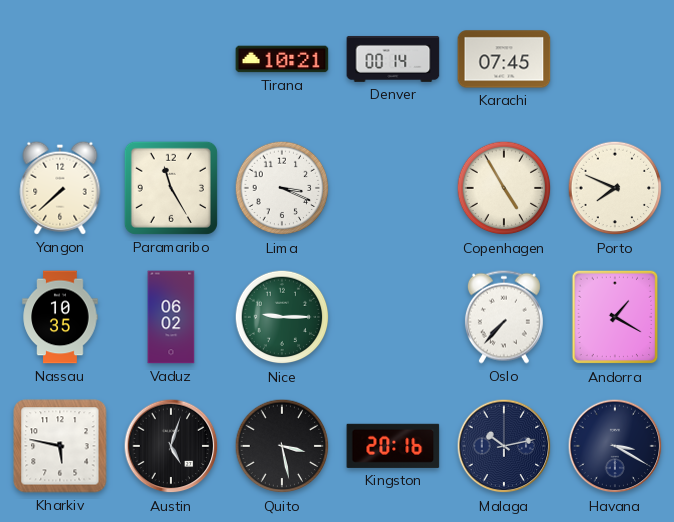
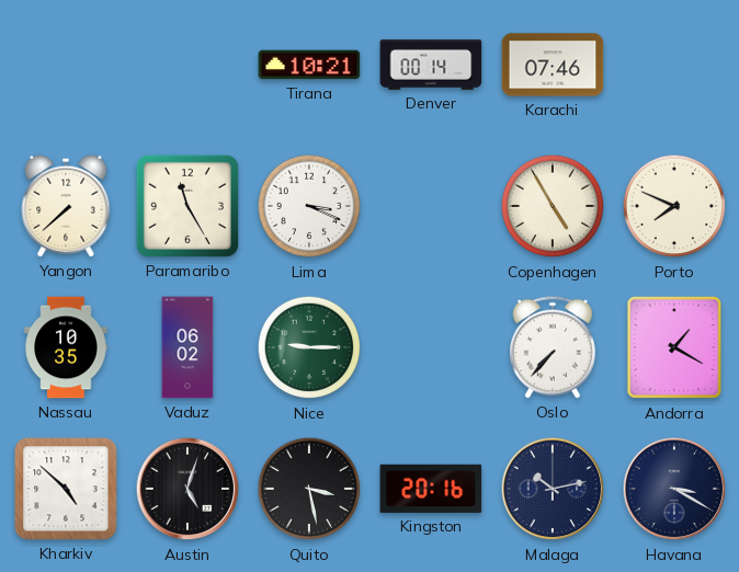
Karachi: 07:45 -> 07:46 (553, 65)
Kharkiv: 5:47 -> 4:52 (66, 489)
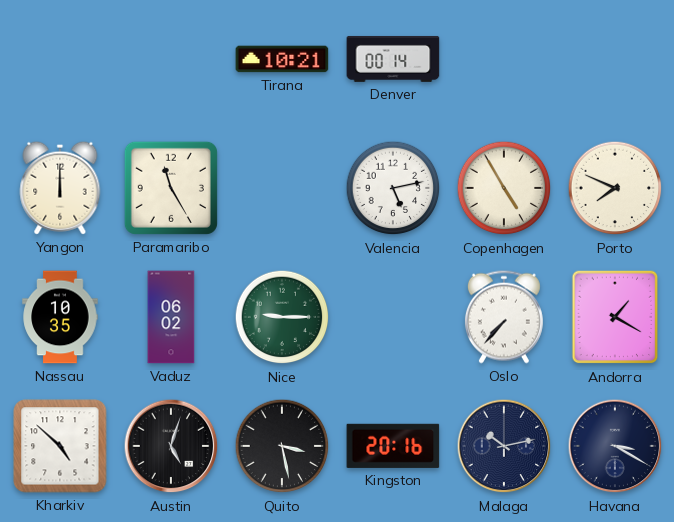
Karachi: 07:46 -> none (553, 65)
Yangon: 7:38 -> 12:00 (60, 188)
Lima: 3:19 -> none (309, 206)
Valencia: none -> 5:13 (393, 188)
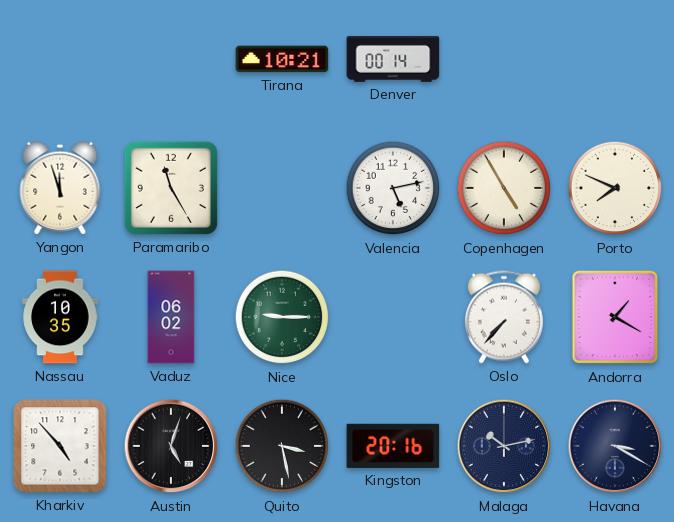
Yangon: 12:00 -> 11:57 (60, 188)
Kharkiv: 4:52 -> 4:53 (60, 446)
